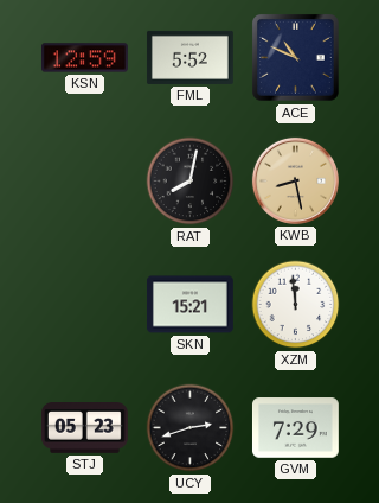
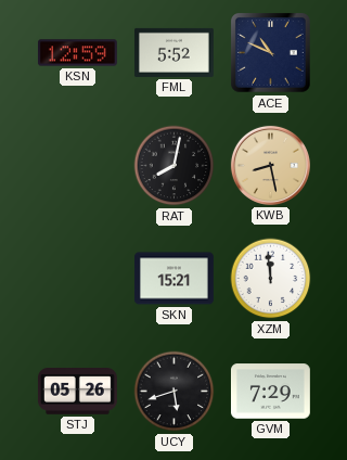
STJ: 05:23 -> 05:26 (77, 392)
UCY: 2:42 -> 5:42 (175, 392)
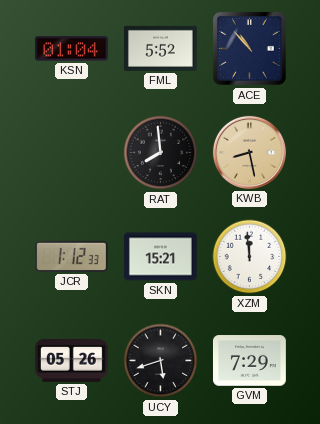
KSN: 12:59 -> 01:04 (71, 49)
ACE: 10:49 -> 10:53 (250, 49)
RAT: 8:02 -> 7:59 (161, 153)
JCR: none -> 1:12 (71, 256)
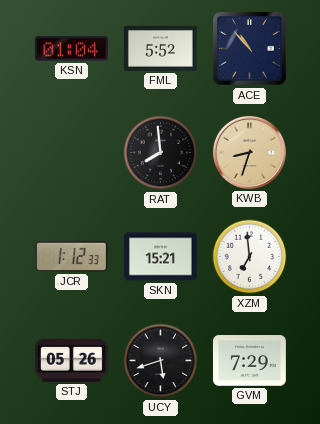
KWB: 8:28 -> 8:33 (249, 152)
XZM: 11:59 -> 6:59 (250, 257)
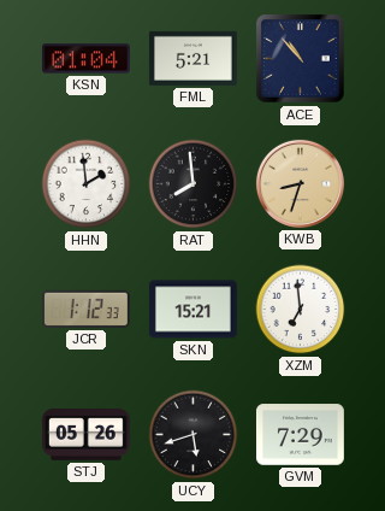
FML: 5:52 -> 5:21 (192, 58)
HHN: none -> 1:59 (87, 184)
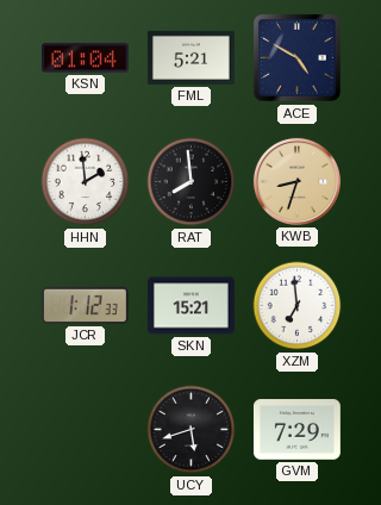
ACE: 10:53 -> 4:50 (298, 58)
STJ: 05:26 -> none (85, 435)
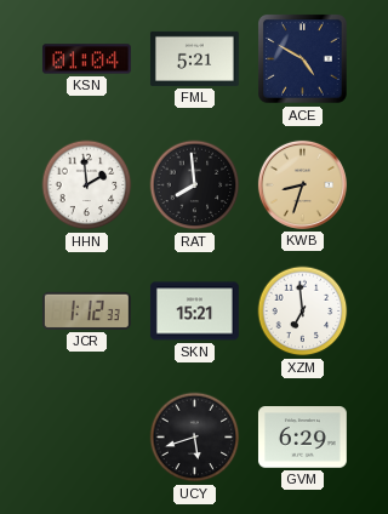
GVM: 7:29 -> 6:29 (302, 438)
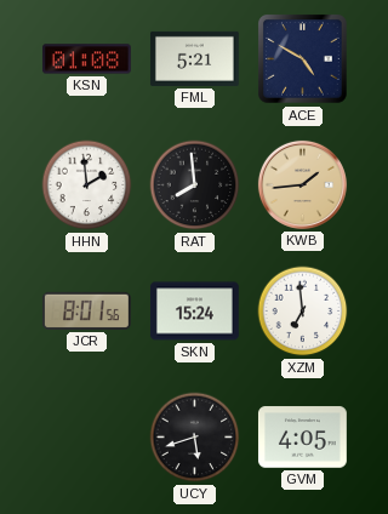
KSN: 01:04 -> 01:08 (86, 59)
KWB: 8:33 -> 1:44 (302, 184)
JCR: 1:12 -> 8:01 (86, 310)
SKN: 15:21 -> 15:24 (195, 312)
GVM: 6:29 -> 4:05 (302, 438)
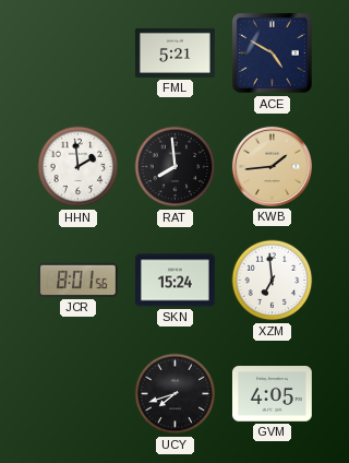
KSN: 01:08 -> none (86, 59)
UCY: 5:42 -> 7:42 (176, 394)
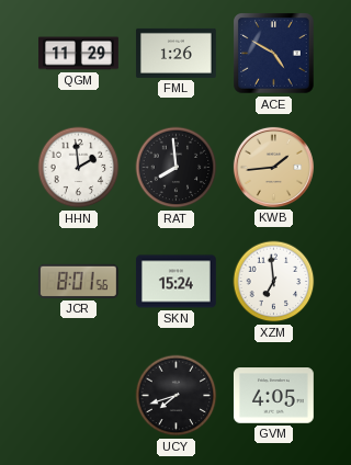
QGM: none -> 11:29 (79, 54)
FML: 5:21 -> 1:26 (175, 53)
